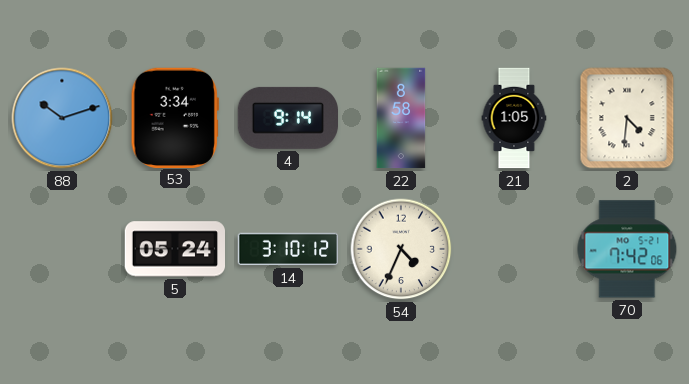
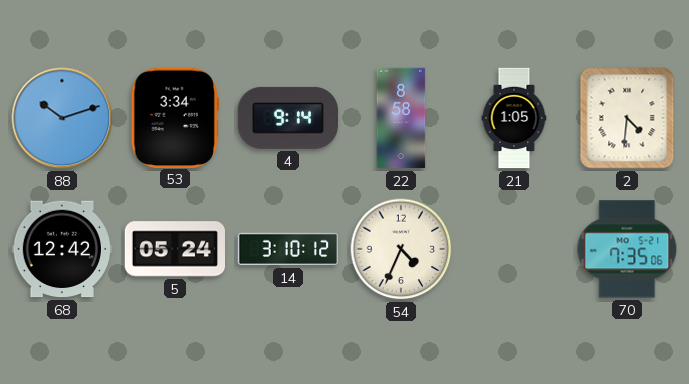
68: none -> 12:42 (61, 249)
70: 7:42 -> 7:35 (627, 249)
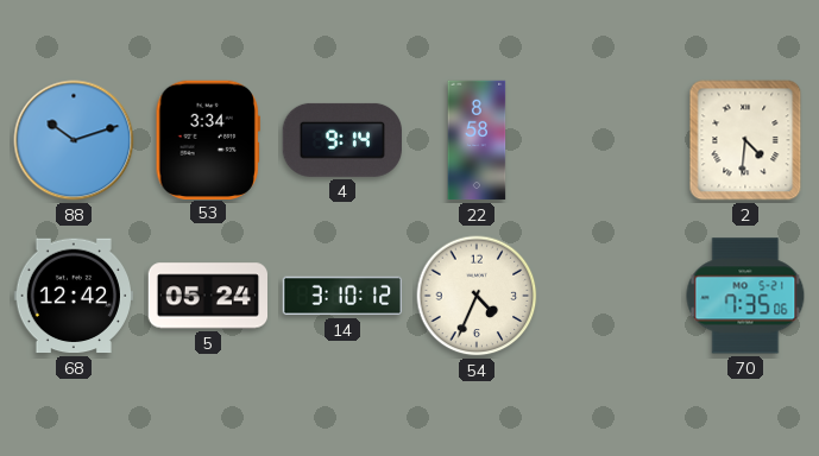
21: 1:05 -> none (514, 118)
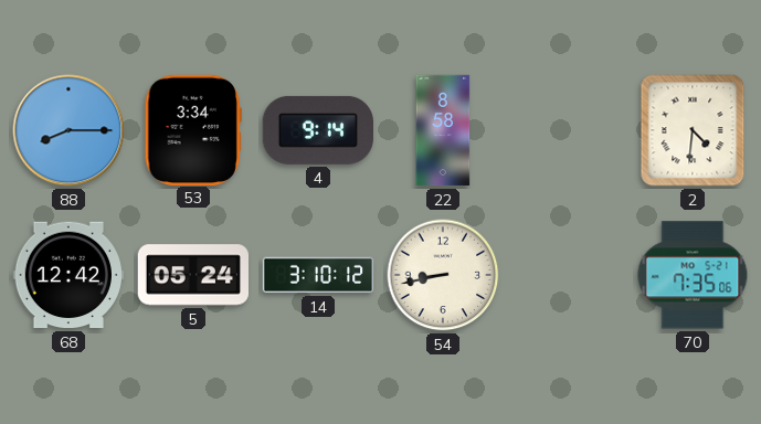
88: 10:12 -> 8:15 (68, 130)
54: 4:34 -> 8:43 (443, 275)
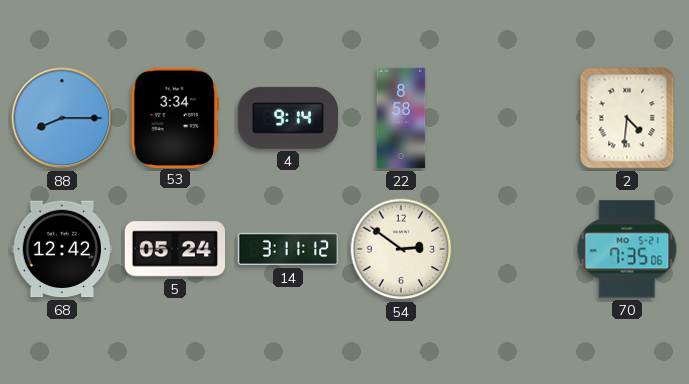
14: 3:10 -> 3:11 (288, 249)
54: 8:43 -> 2:51 (401, 249)
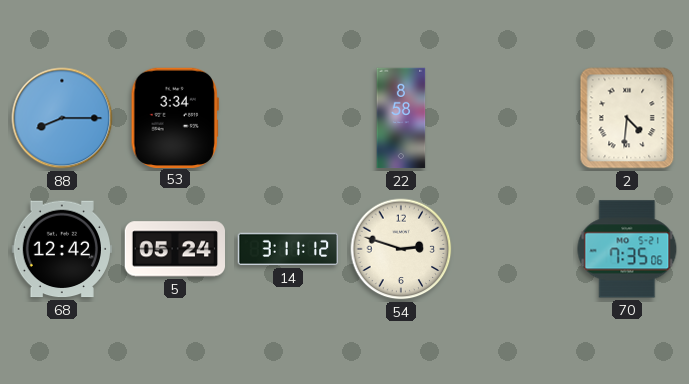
4: 9:14 -> none (287, 118)
54: 2:51 -> 2:48 (401, 249)
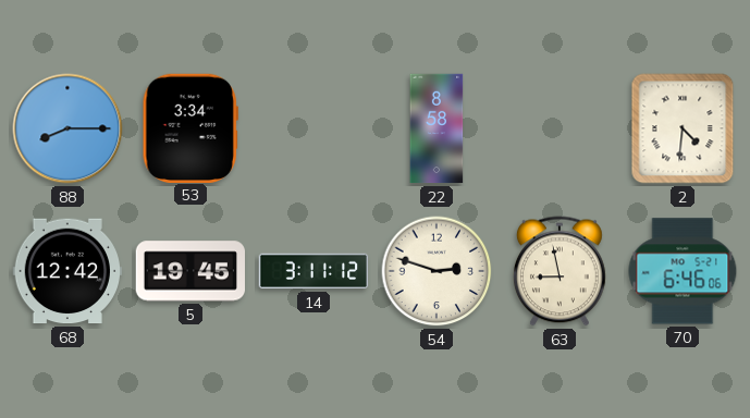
5: 05:24 -> 19:45 (189, 271)
63: none -> 8:58 (561, 271)
70: 7:35 -> 6:46 (683, 271)
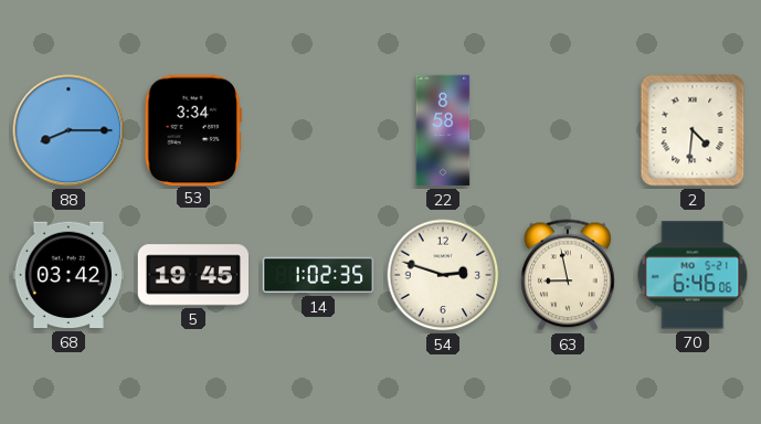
68: 12:42 -> 03:42 (67, 275)
14: 3:11 -> 1:02 (318, 275)
